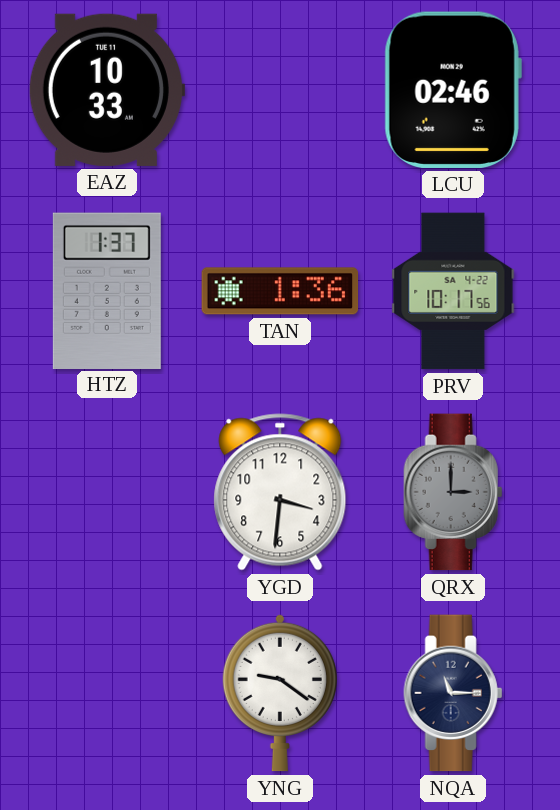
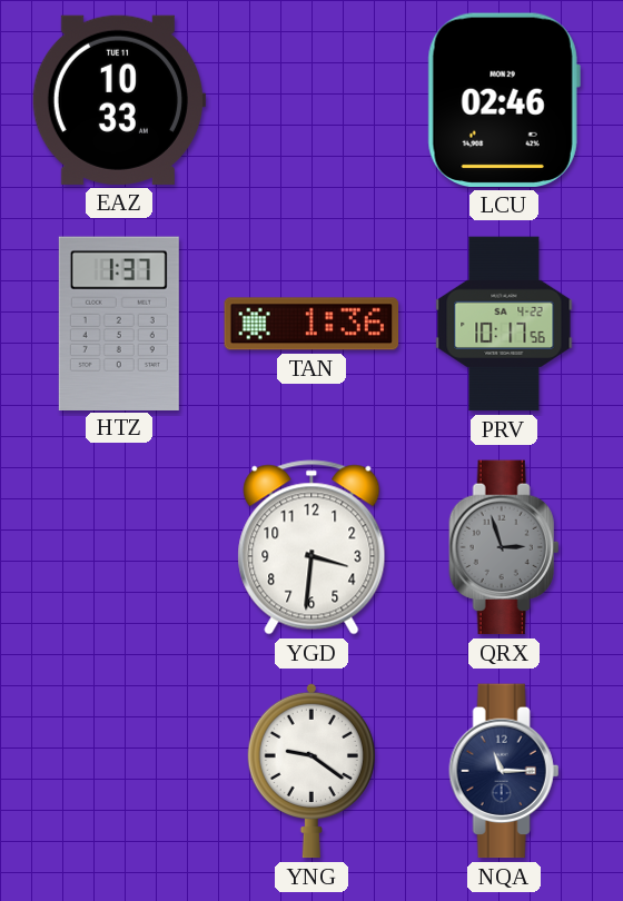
QRX: 3:00 -> 2:57 (504, 547)
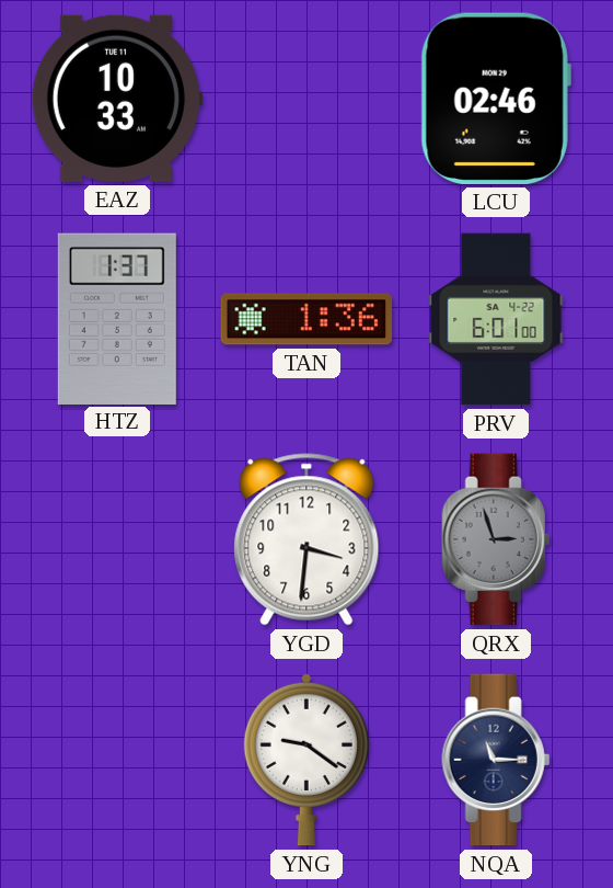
PRV: 10:17 -> 6:01 (496, 319)
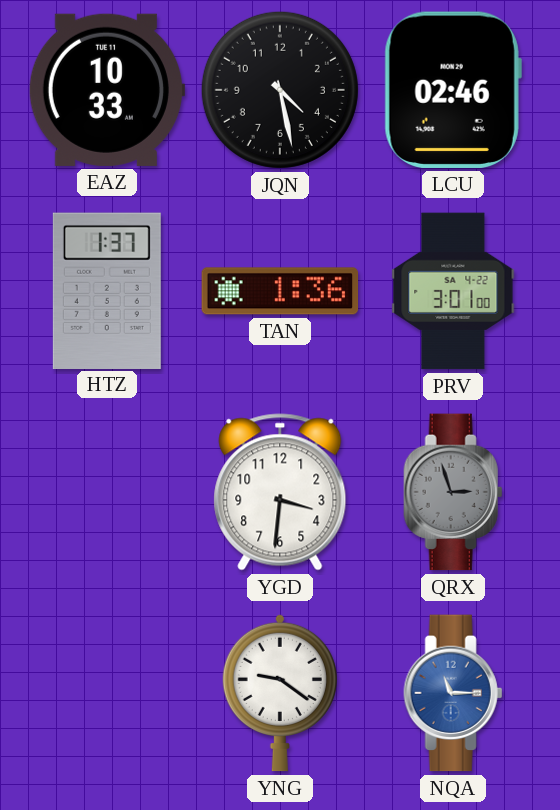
JQN: none -> 4:28 (280, 90)
PRV: 6:01 -> 3:01 (453, 291)
NQA dial: navy -> blue (453, 693)
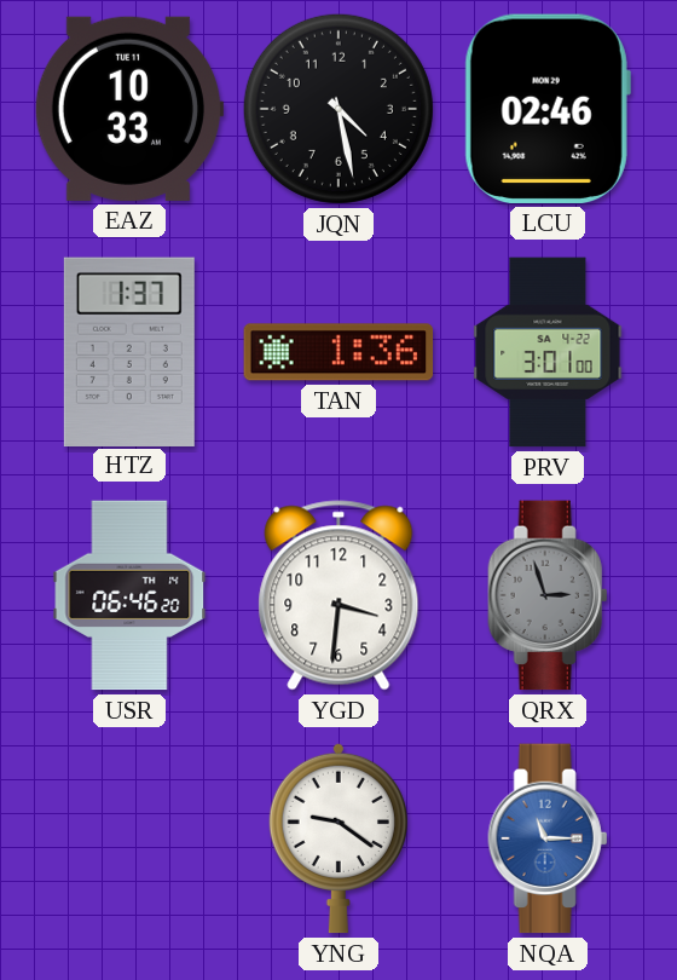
USR: none -> 06:46 (129, 595)
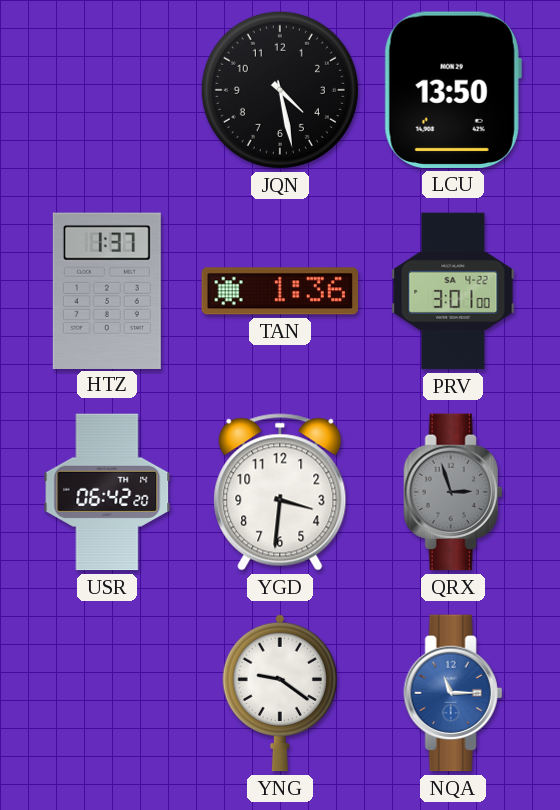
EAZ: 10:33 -> none (129, 109)
LCU: 02:46 -> 13:50 (453, 90)
USR: 06:46 -> 06:42 (107, 492)
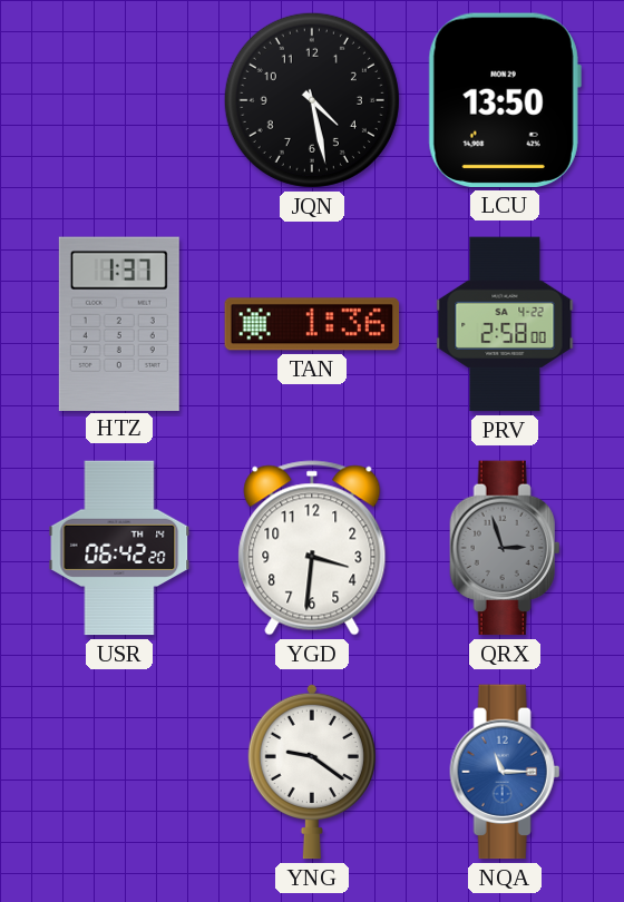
PRV: 3:01 -> 2:58 (505, 324)
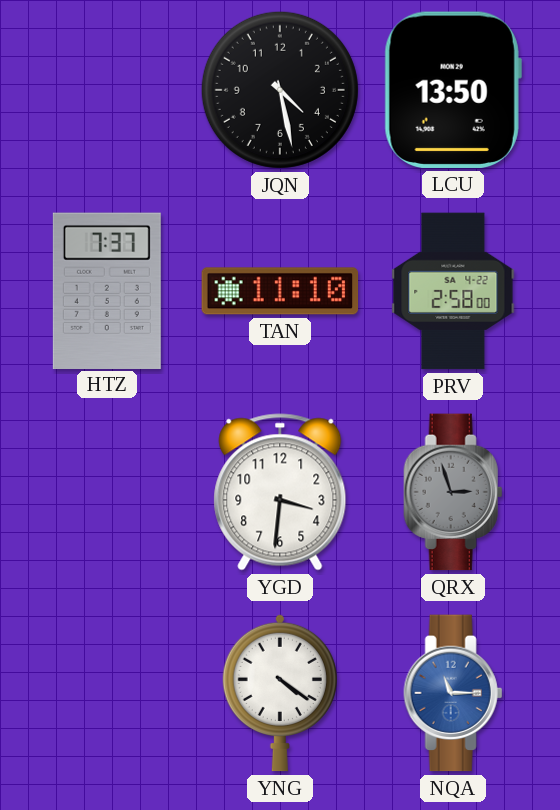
HTZ: 1:37 -> 7:37 (107, 290)
TAN: 1:36 -> 11:10 (280, 291)
USR: 06:42 -> none (119, 548)
YNG: 9:21 -> 4:21 (280, 693)
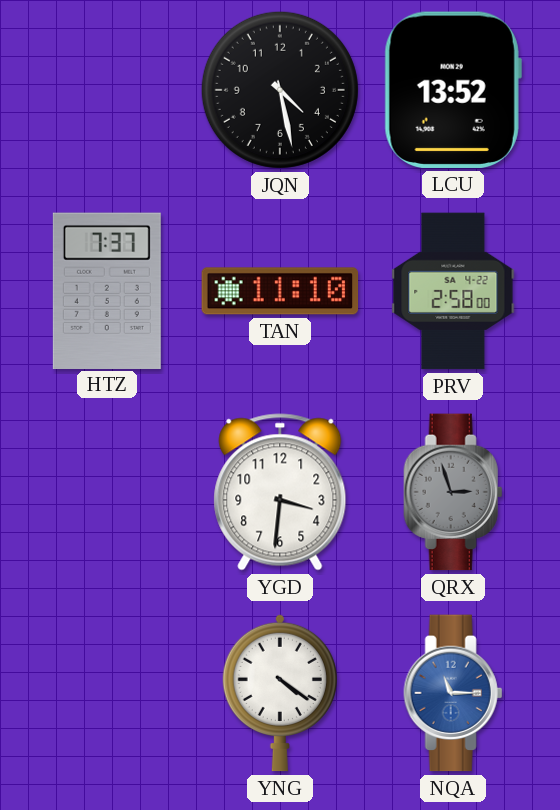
LCU: 13:50 -> 13:52 (453, 90)
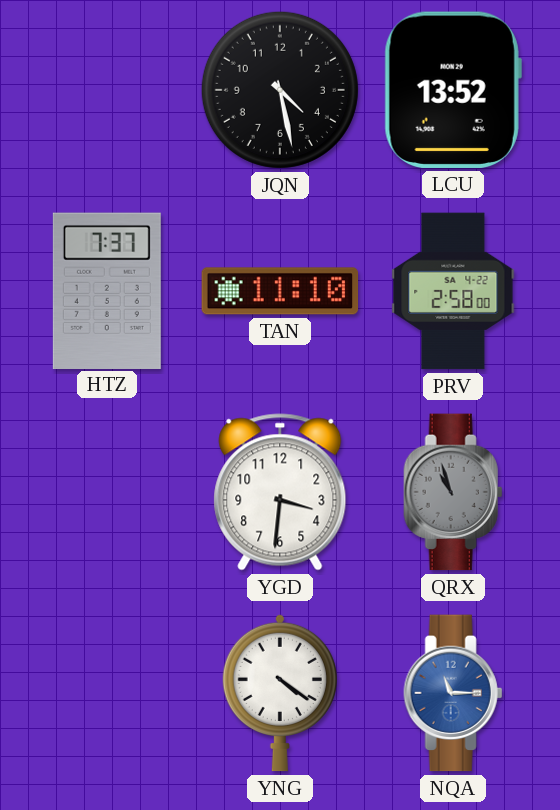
QRX: 2:57 -> 10:57 (453, 492)
